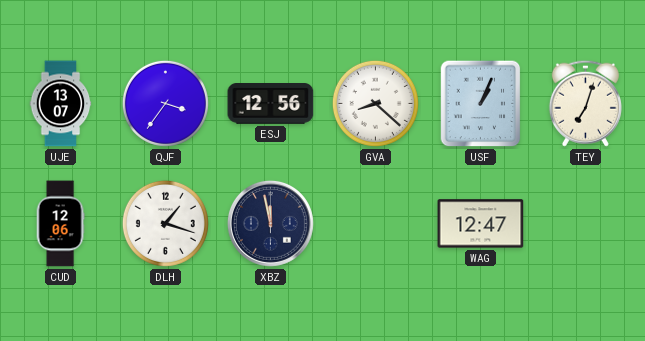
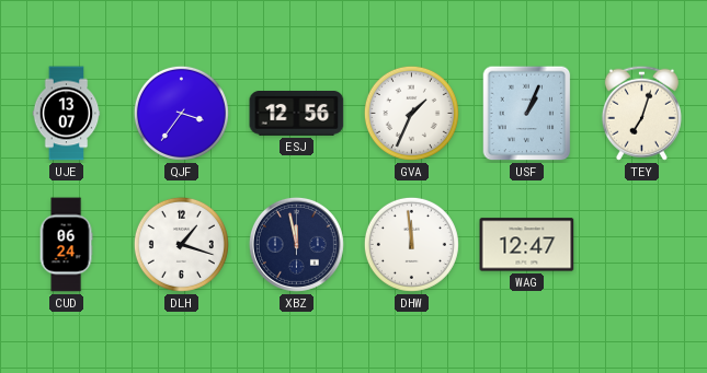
GVA: 8:22 -> 1:34 (411, 113)
CUD: 12:06 -> 06:24 (66, 245)
DHW: none -> 11:59 (411, 244)
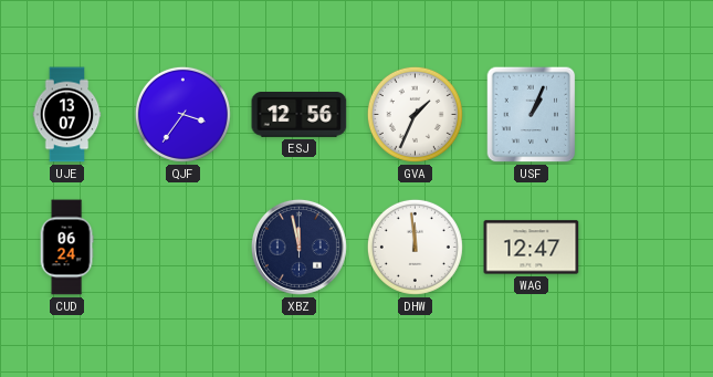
TEY: 7:03 -> none (641, 113)
DLH: 1:18 -> none (181, 244)
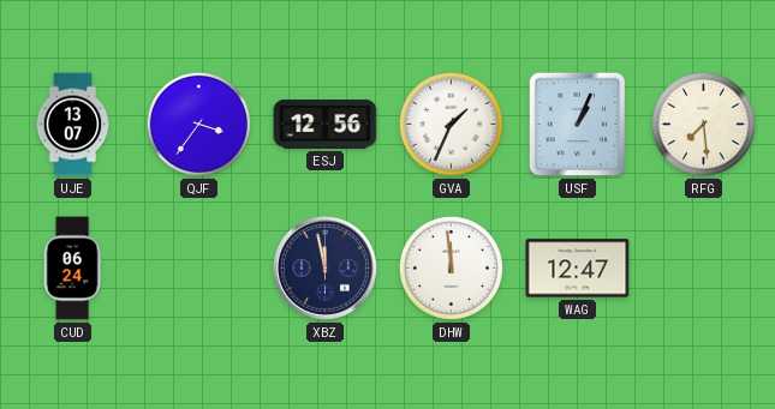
RFG: none -> 7:29 (703, 124)
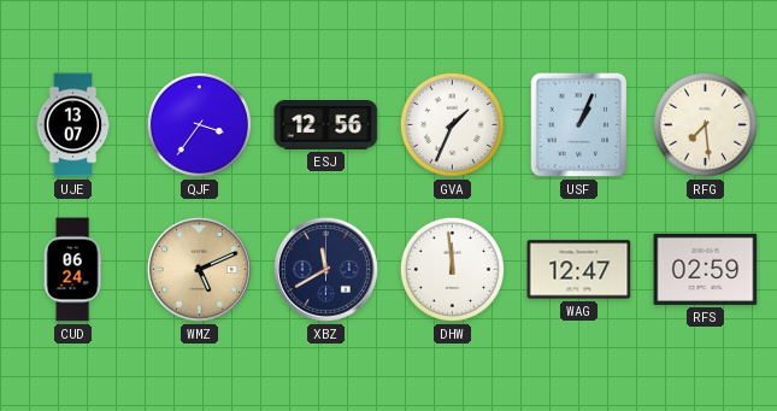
WMZ: none -> 5:11 (199, 269)
XBZ: 11:58 -> 11:40 (325, 269)
RFS: none -> 02:59 (706, 269)
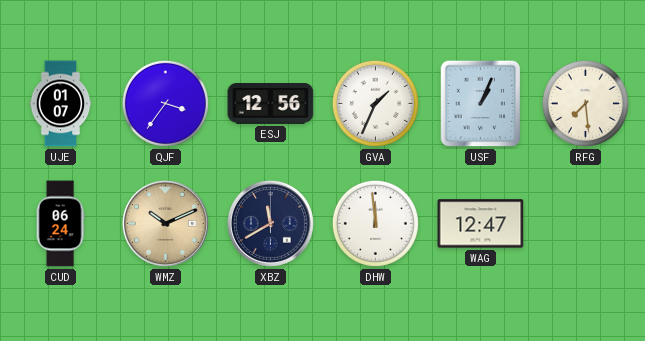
UJE: 13:07 -> 01:07 (61, 104)
WMZ: 5:11 -> 10:11 (165, 223)
RFS: 02:59 -> none (706, 269)
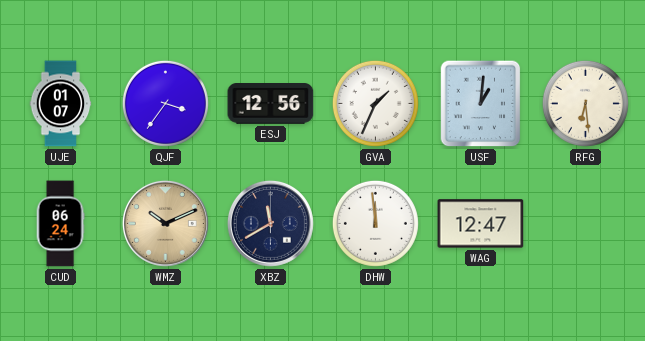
USF: 1:04 -> 1:01 (481, 104)
RFG: 7:29 -> 6:29 (585, 103)
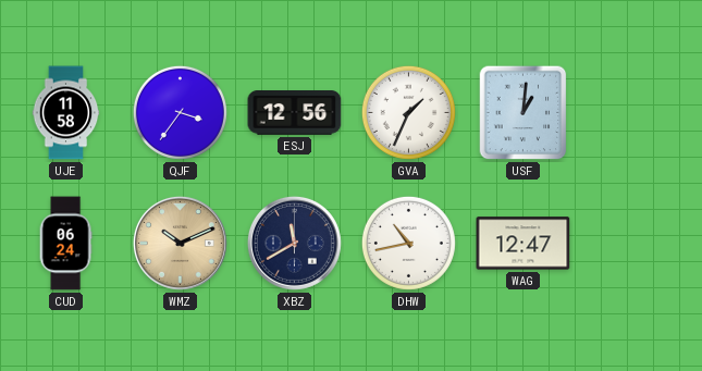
UJE: 01:07 -> 11:58 (66, 113)
RFG: 6:29 -> none (585, 103)
DHW: 11:59 -> 10:43 (408, 243)
